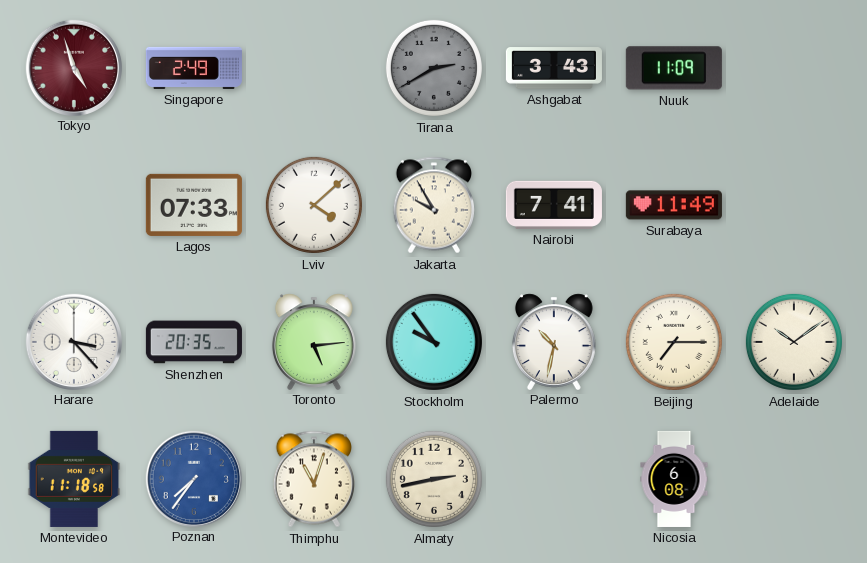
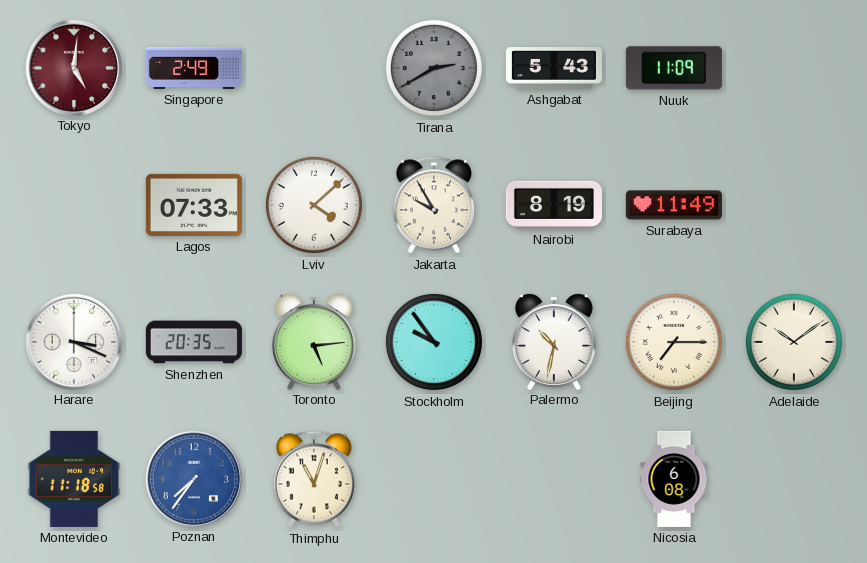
Tokyo: 4:57 -> 5:01 (73, 67)
Ashgabat: 3:43 -> 5:43 (554, 68)
Nairobi: 7:41 -> 8:19 (554, 205)
Harare: 3:23 -> 3:19 (73, 341)
Almaty: 2:43 -> none (434, 479)
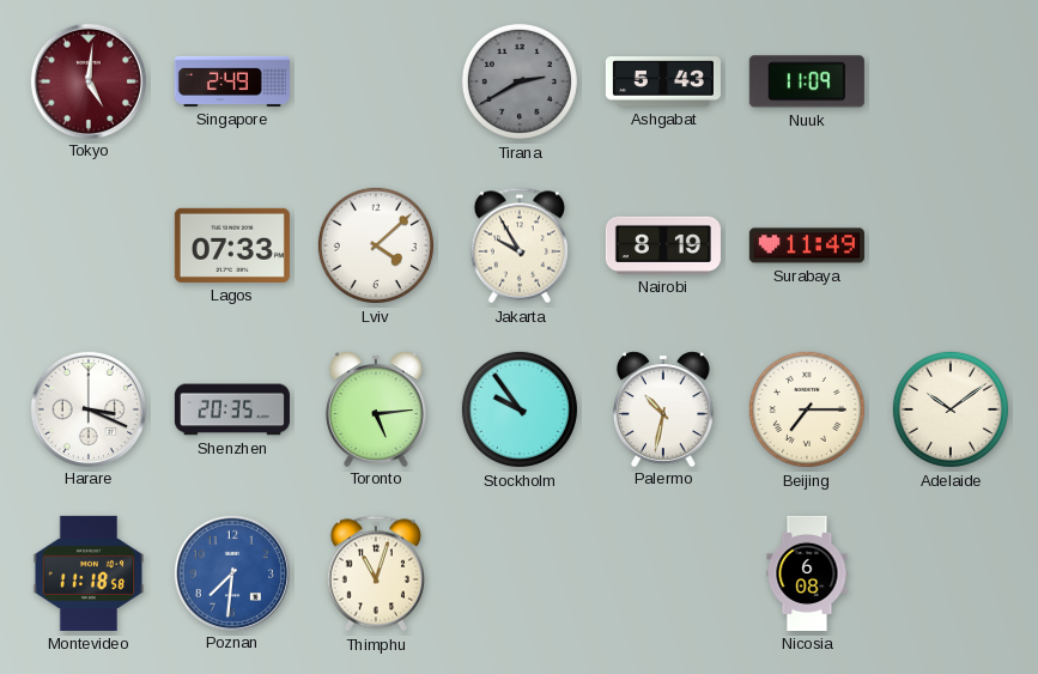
Poznan: 7:36 -> 7:31 (231, 572)
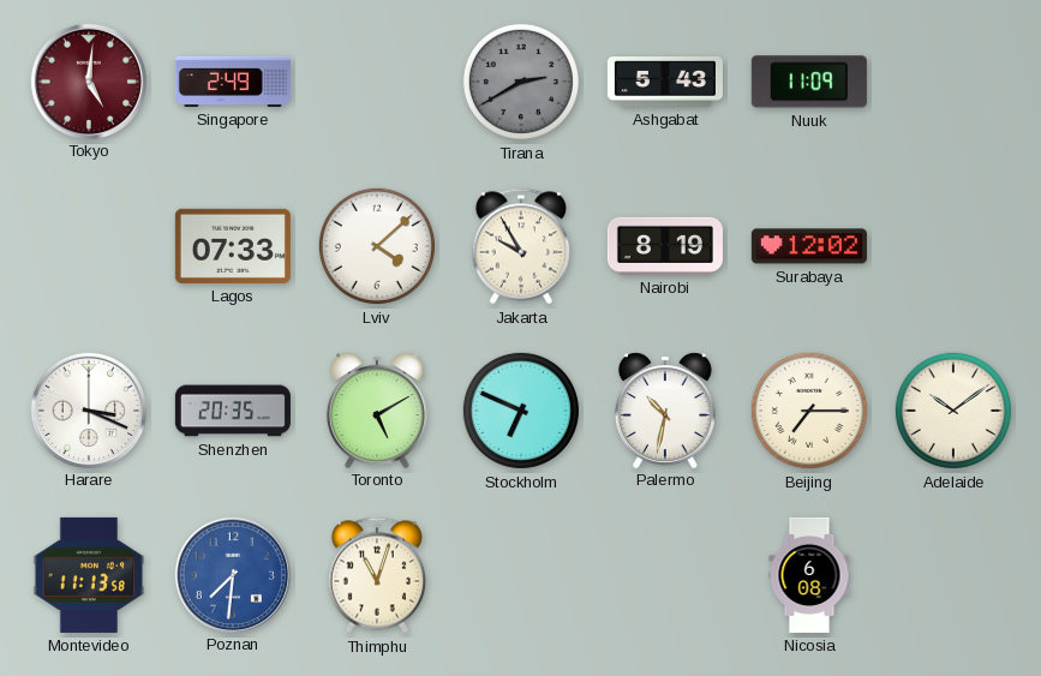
Surabaya: 11:49 -> 12:02 (809, 246)
Toronto: 5:14 -> 5:10 (377, 409)
Stockholm: 9:54 -> 6:49 (521, 411)
Montevideo: 11:18 -> 11:13 (89, 575)
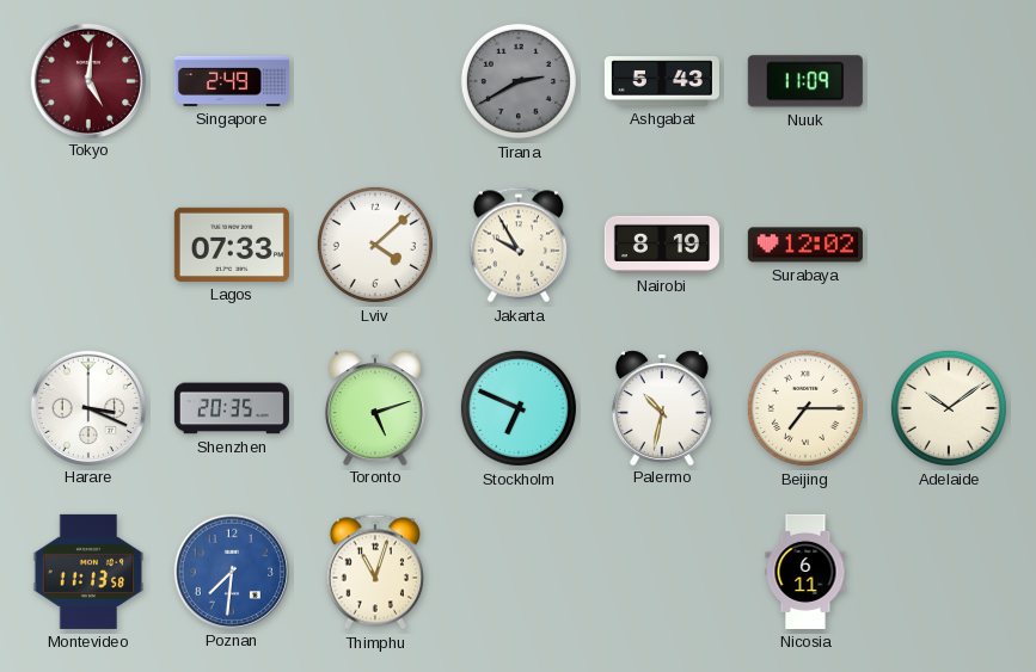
Toronto: 5:10 -> 5:12 (375, 407)
Nicosia: 6:08 -> 6:11 (805, 572)
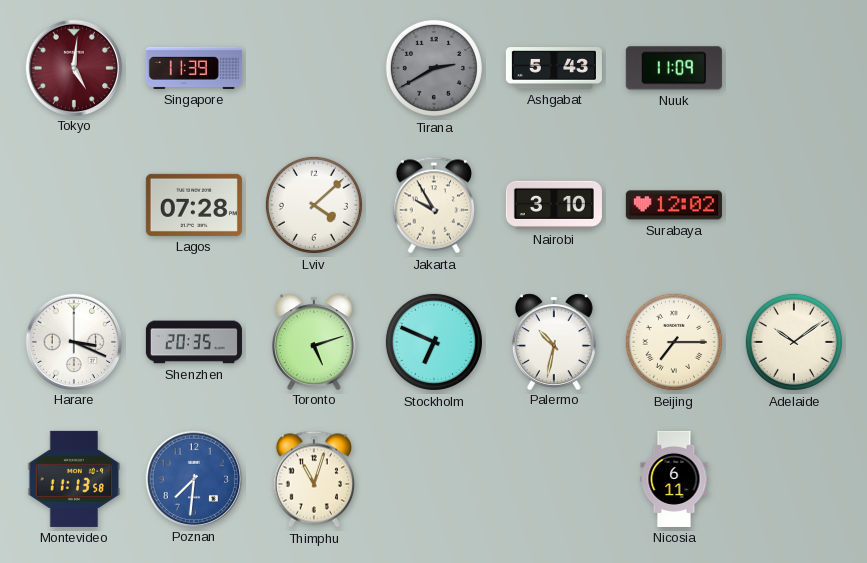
Singapore: 2:49 -> 11:39 (194, 68)
Lagos: 07:33 -> 07:28 (194, 205)
Nairobi: 8:19 -> 3:10 (554, 205)
